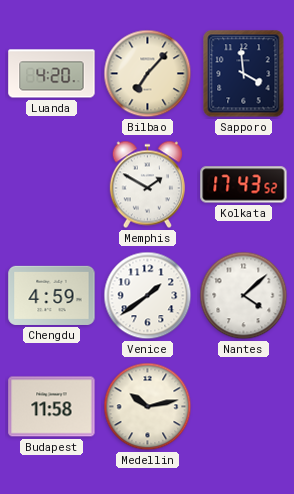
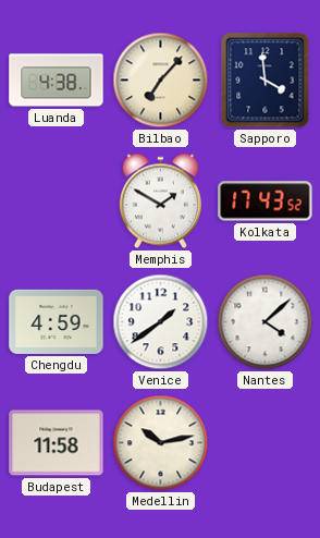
Luanda: 4:20 -> 4:38 (57, 81)
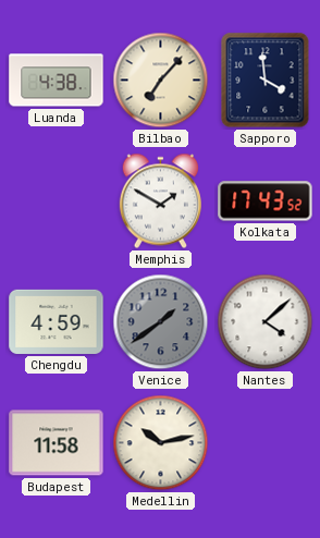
Venice dial: white -> grey (161, 322)
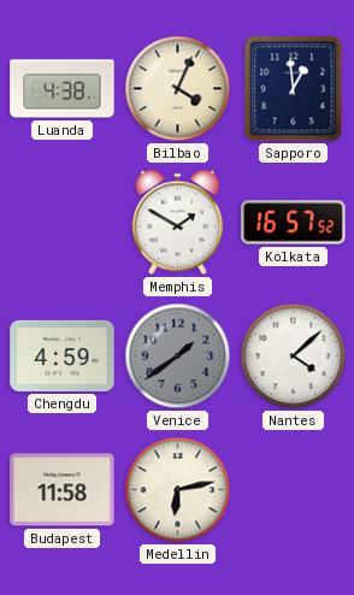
Bilbao: 7:07 -> 4:04 (178, 89)
Sapporo: 3:59 -> 12:59 (294, 89)
Kolkata: 17:43 -> 16:57 (294, 223)
Medellin: 10:13 -> 6:13 (178, 490)
